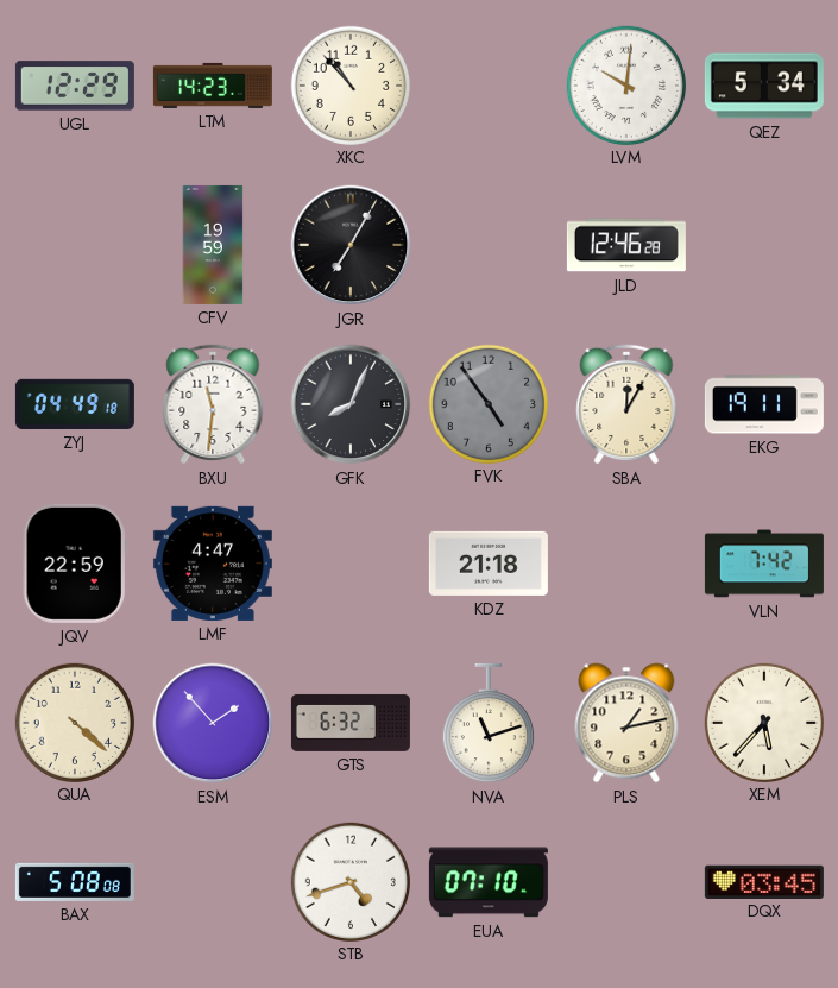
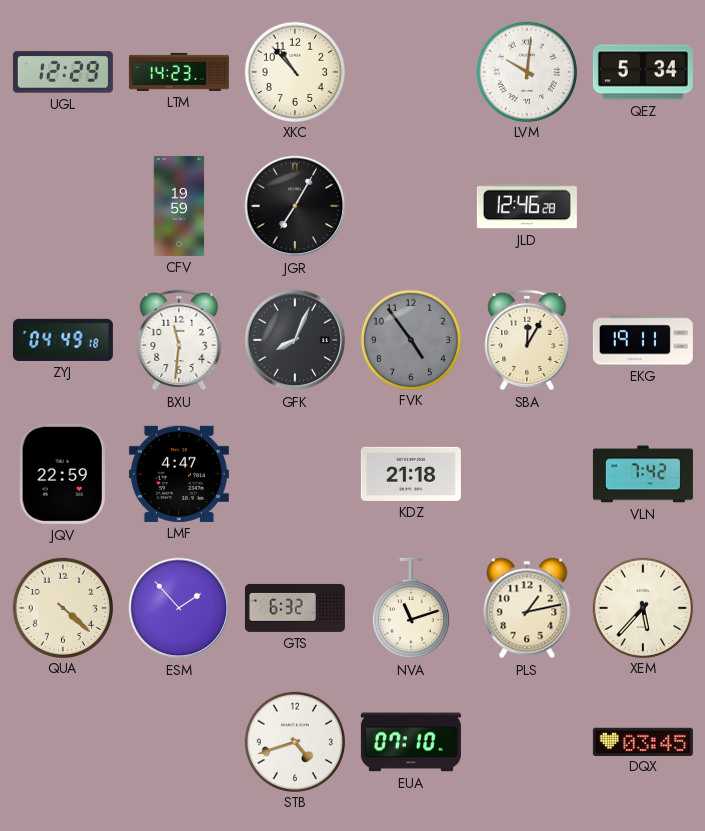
BAX: 5:08 -> none (75, 882)
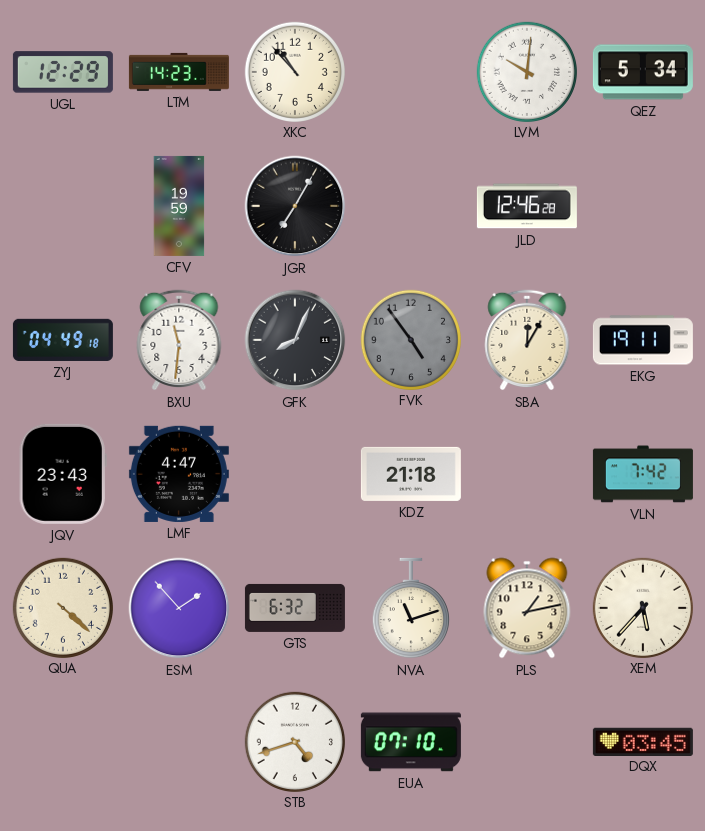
JQV: 22:59 -> 23:43 (63, 474)
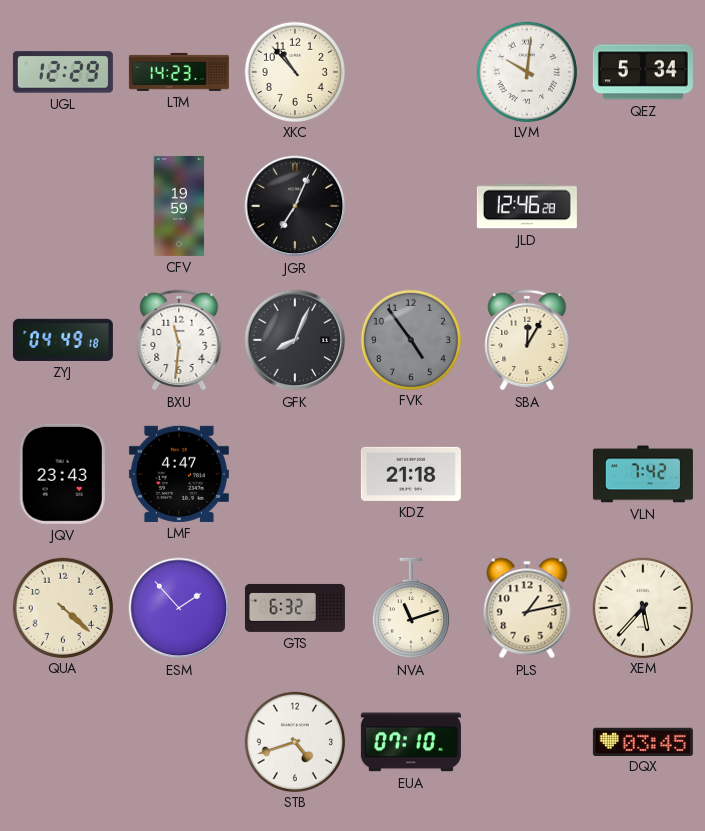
JGR: 7:05 -> 7:04 (295, 206)
EKG: 19:11 -> none (643, 340)
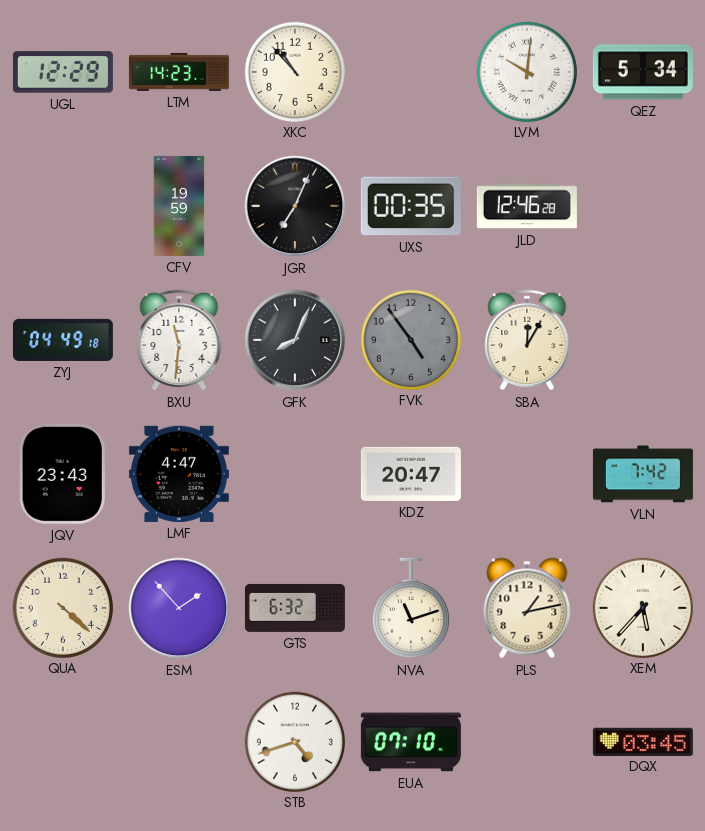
UXS: none -> 00:35 (411, 206)
KDZ: 21:18 -> 20:47 (411, 474)
